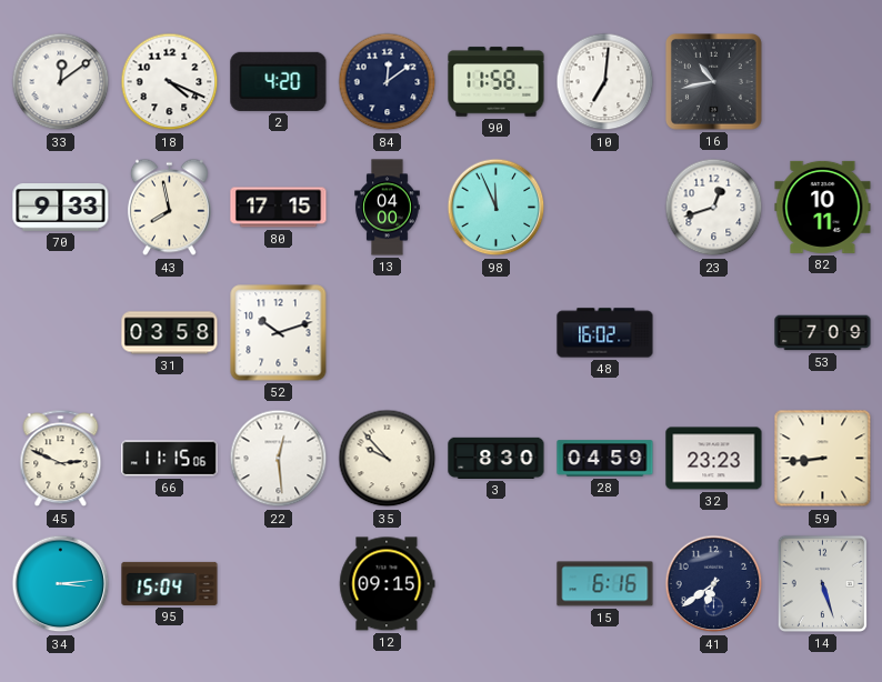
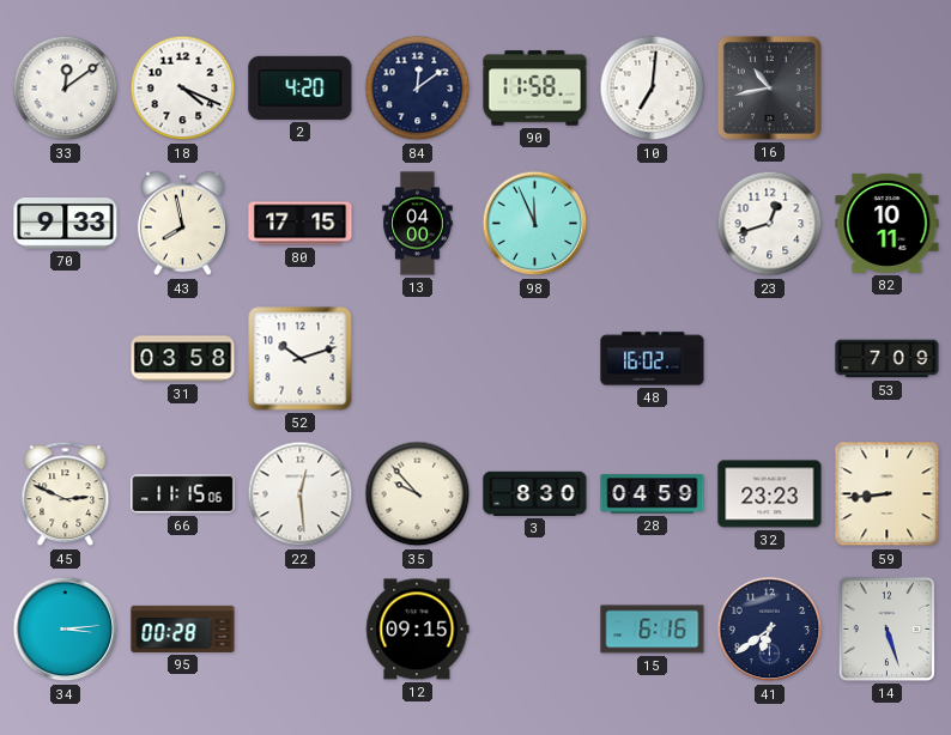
95: 15:04 -> 00:28 (183, 628)
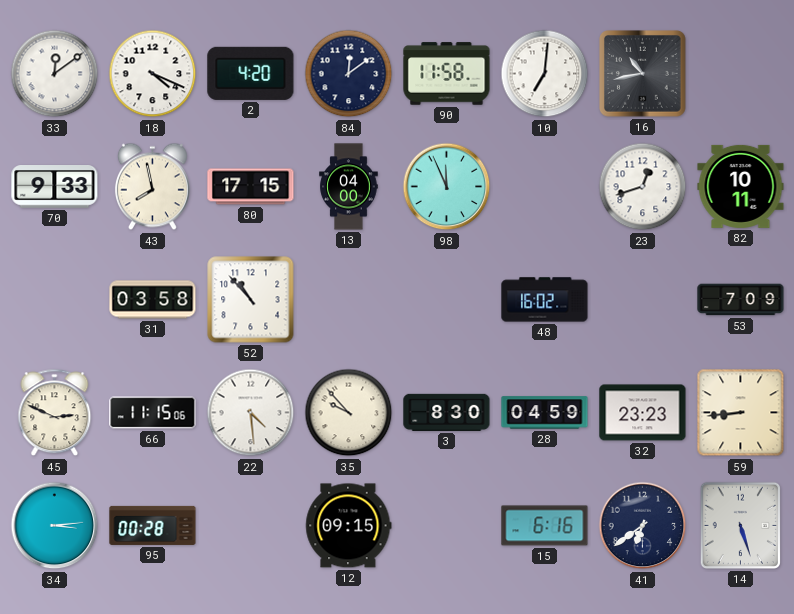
52: 10:12 -> 10:53 (251, 300)
22: 12:29 -> 4:29 (251, 413)
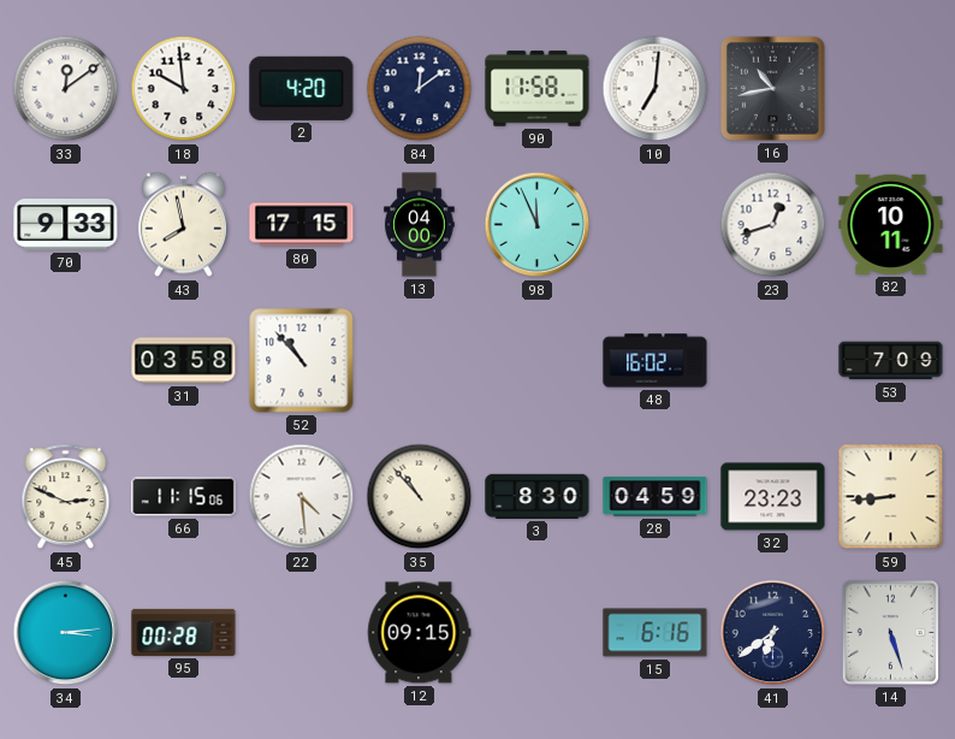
18: 4:19 -> 9:59 (184, 89)
35: 9:53 -> 10:53 (420, 497)
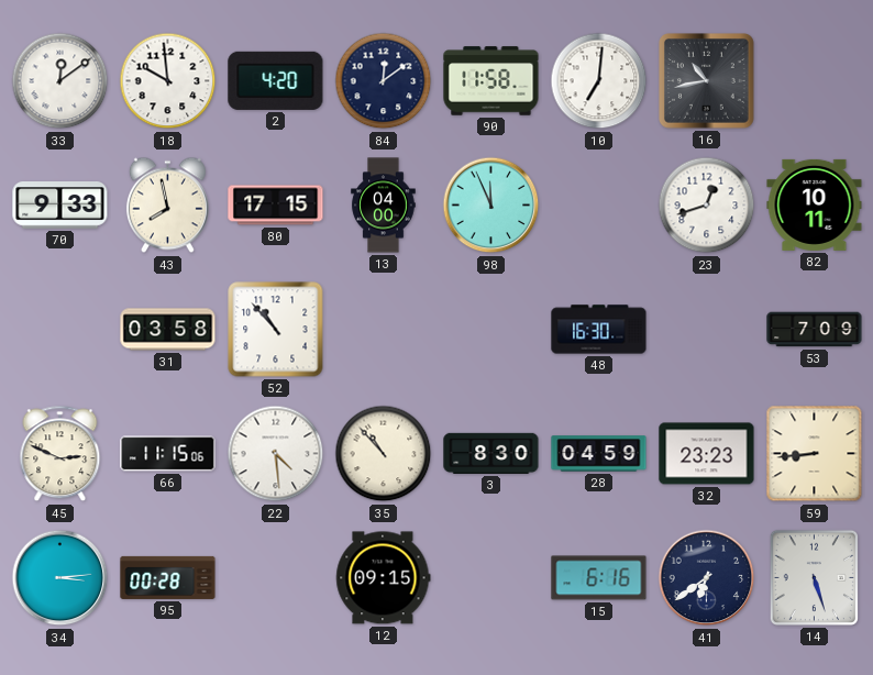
48: 16:02 -> 16:30 (599, 330)
